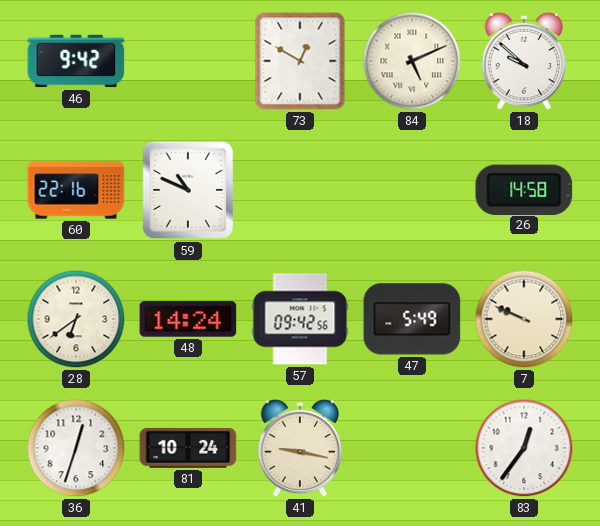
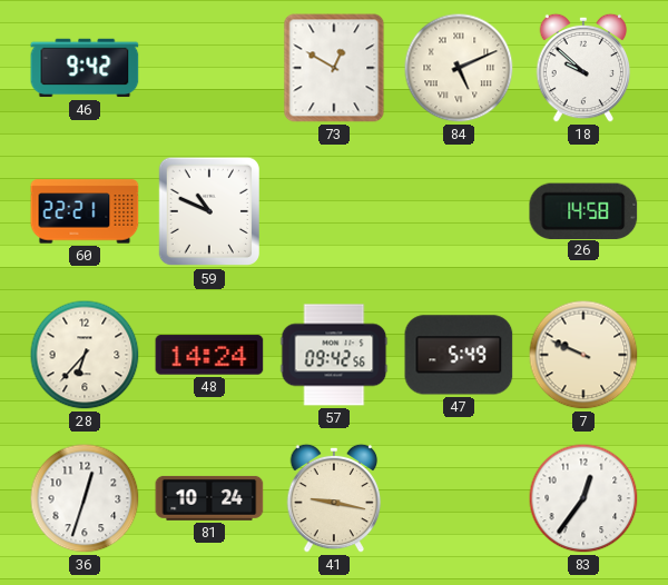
60: 22:16 -> 22:21 (85, 211)
28: 6:39 -> 6:37 (85, 355)
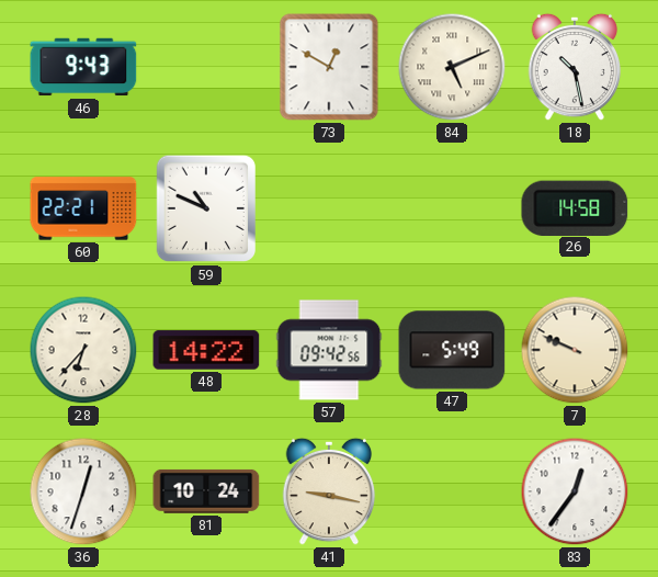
46: 9:42 -> 9:43 (83, 67)
18: 9:52 -> 10:28 (575, 67)
48: 14:24 -> 14:22 (206, 350)
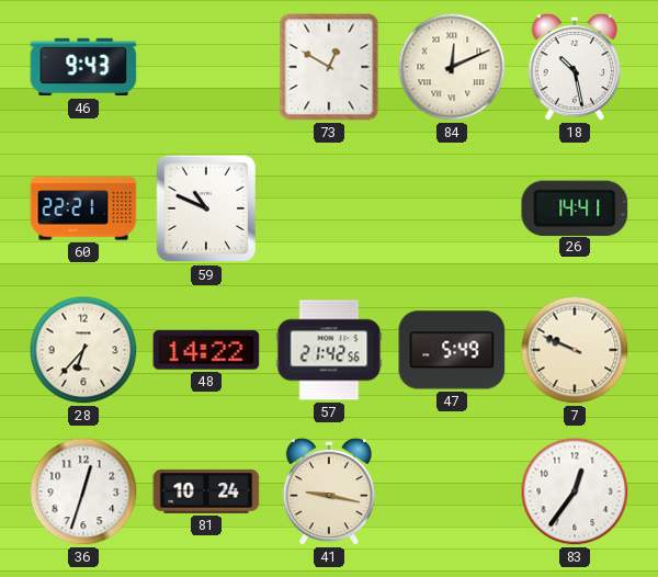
84: 5:11 -> 12:11 (452, 67)
26: 14:58 -> 14:41 (575, 207)
57: 09:42 -> 21:42 (329, 350)
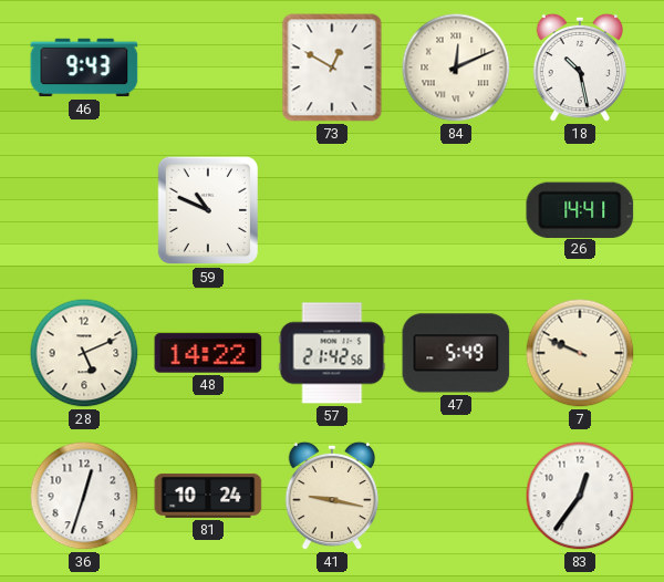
60: 22:21 -> none (83, 208)
28: 6:37 -> 5:11 (84, 353)
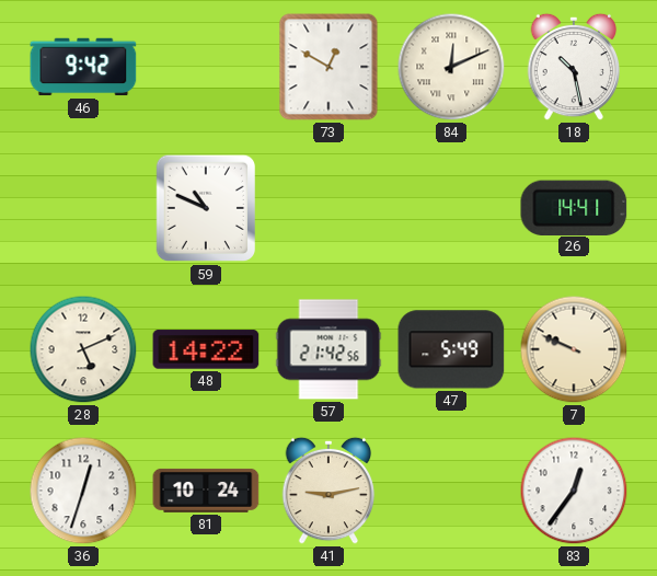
46: 9:43 -> 9:42 (83, 67)
41: 9:17 -> 9:13 (328, 491)
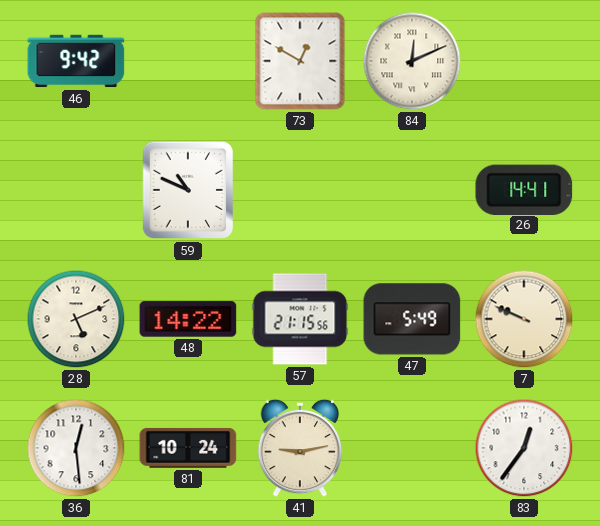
18: 10:28 -> none (574, 67)
57: 21:42 -> 21:15 (300, 319)
36: 12:33 -> 12:29 (76, 448)
